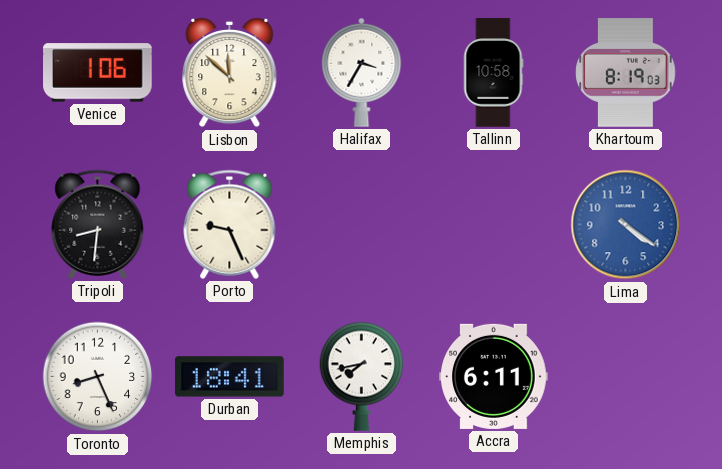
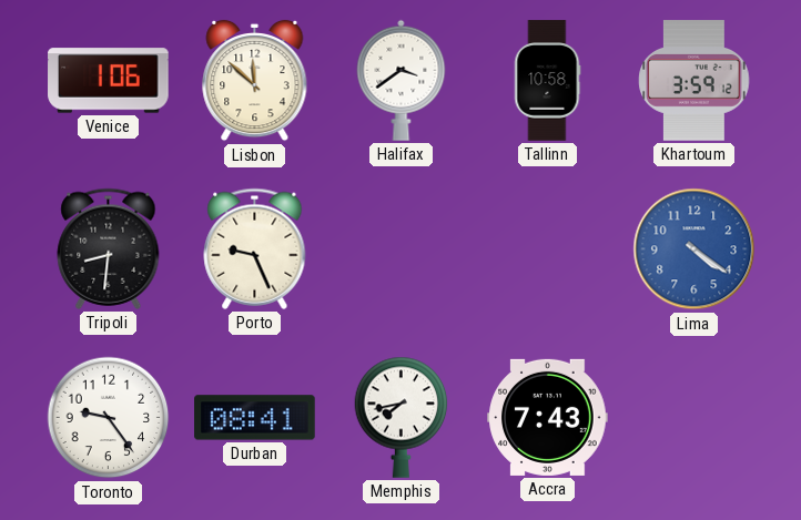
Halifax: 3:35 -> 3:39 (402, 80)
Khartoum: 8:19 -> 3:59 (694, 81)
Toronto: 8:26 -> 9:24 (109, 418)
Durban: 18:41 -> 08:41 (255, 418)
Accra: 6:11 -> 7:43 (548, 417)
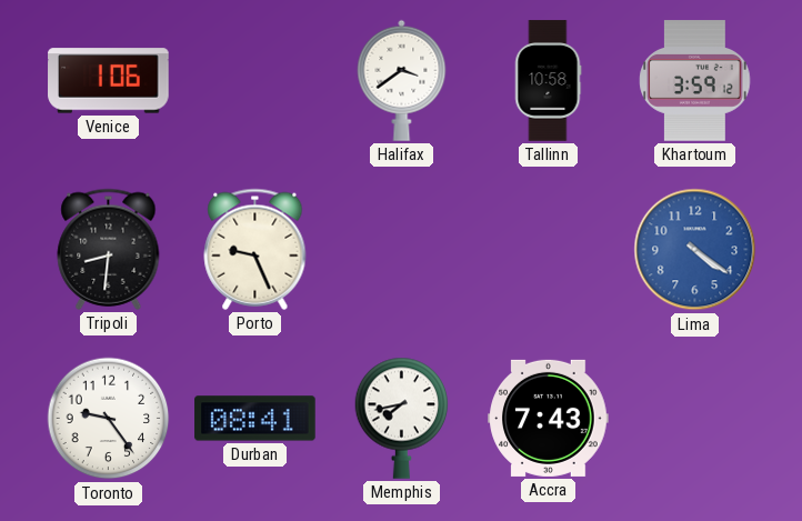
Lisbon: 11:52 -> none (255, 81)
